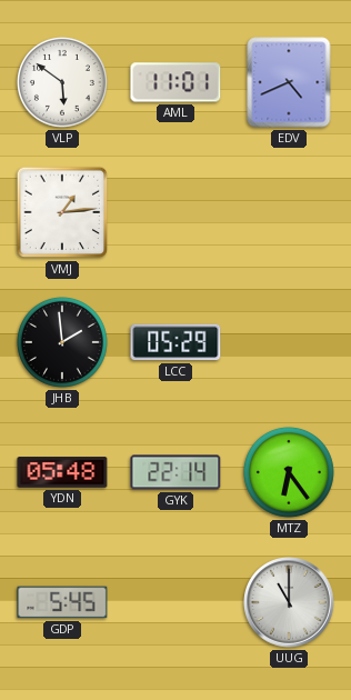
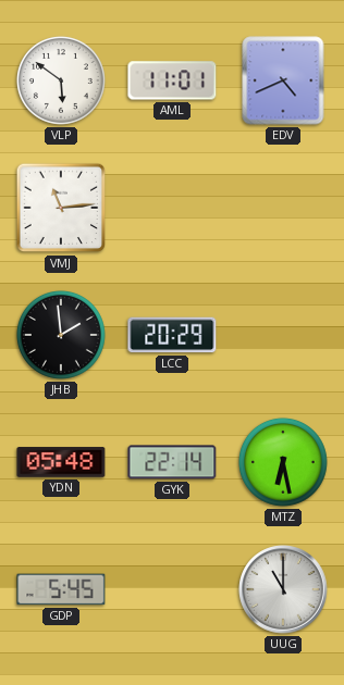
VMJ: 1:14 -> 11:14 (61, 208)
LCC: 05:29 -> 20:29 (172, 335)
MTZ: 6:24 -> 6:28 (283, 462)
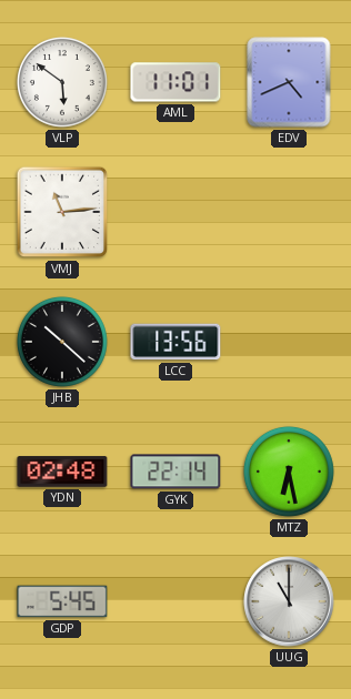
JHB: 1:59 -> 10:22 (62, 342)
LCC: 20:29 -> 13:56 (175, 342)
YDN: 05:48 -> 02:48 (62, 472)
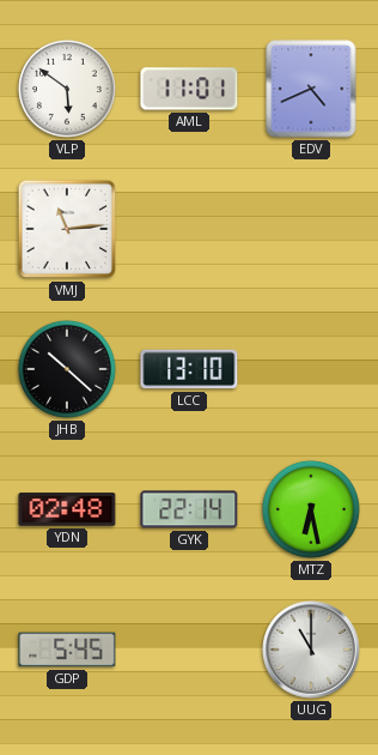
LCC: 13:56 -> 13:10 (189, 369)
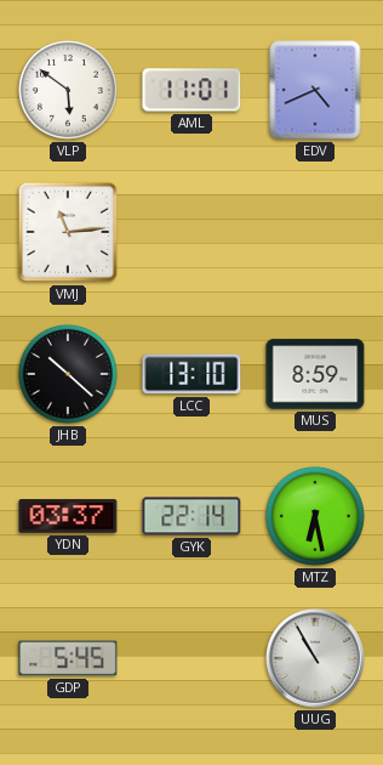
MUS: none -> 8:59 (315, 374)
YDN: 02:48 -> 03:37 (68, 516)
UUG: 11:00 -> 10:55 (315, 658)
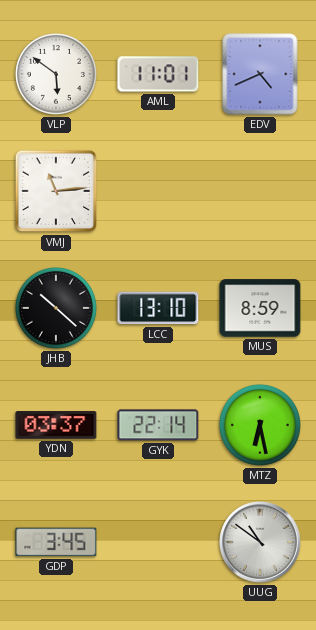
GDP: 5:45 -> 3:45 (56, 542)
UUG: 10:55 -> 10:51 (260, 542)
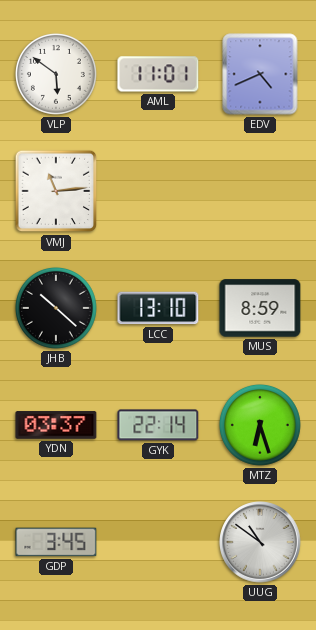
MTZ: 6:28 -> 6:27 (260, 425)
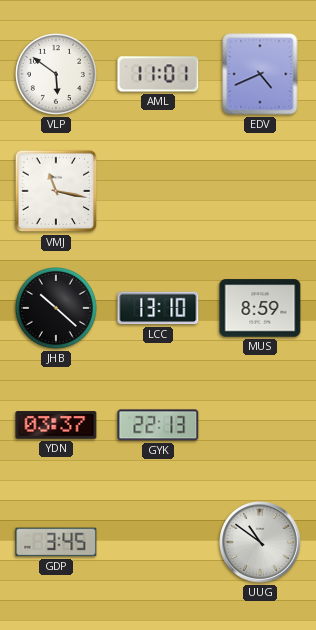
VMJ: 11:14 -> 11:17 (56, 191)
GYK: 22:14 -> 22:13 (158, 425)
MTZ: 6:27 -> none (260, 425)
